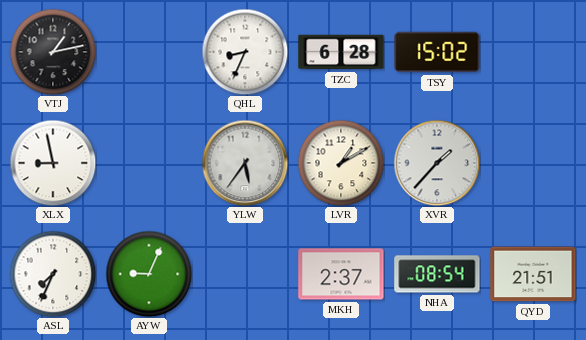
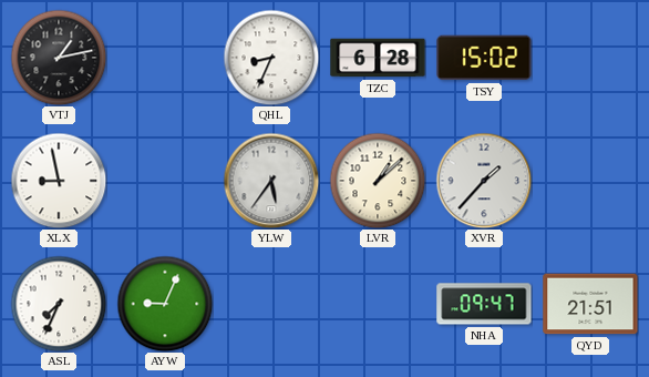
LVR: 1:10 -> 1:08 (378, 181)
MKH: 2:37 -> none (341, 274)
NHA: 08:54 -> 09:47 (484, 304)
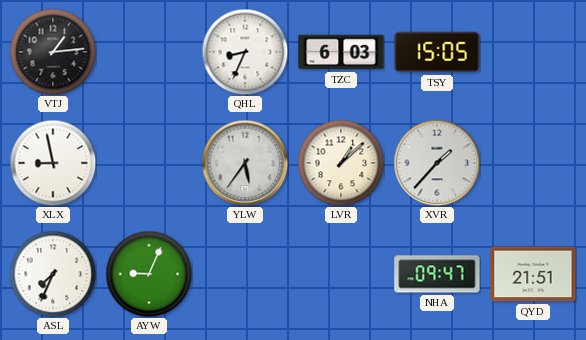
VTJ: 1:13 -> 1:14 (53, 52)
TZC: 6:28 -> 6:03 (341, 52)
TSY: 15:02 -> 15:05 (437, 52)
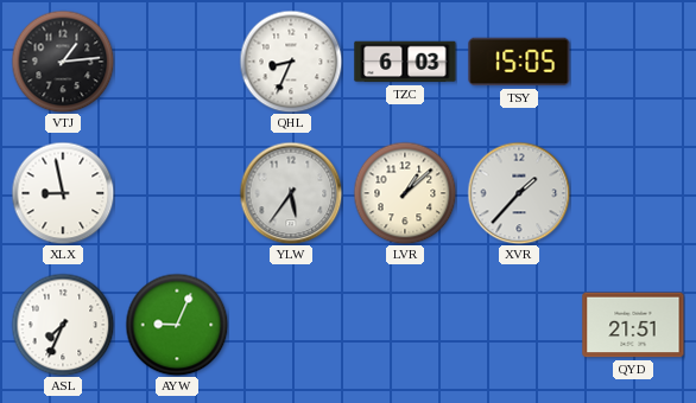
NHA: 09:47 -> none (437, 274)
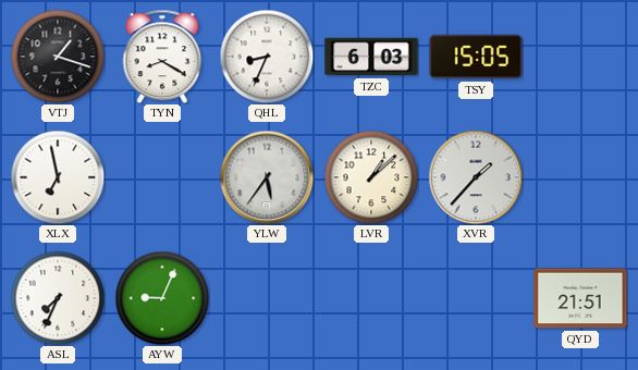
VTJ: 1:14 -> 1:18 (58, 57)
TYN: none -> 8:20 (162, 57)
XLX: 8:58 -> 6:58 (58, 177)
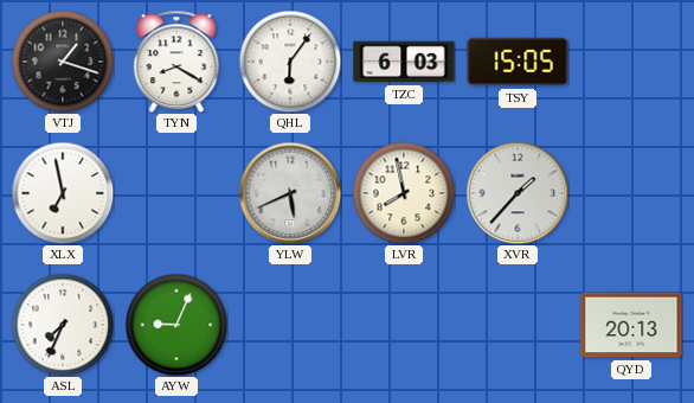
QHL: 8:34 -> 6:06 (290, 62)
YLW: 5:36 -> 5:41 (290, 193)
LVR: 1:08 -> 7:58 (404, 193)
QYD: 21:51 -> 20:13 (631, 325)
